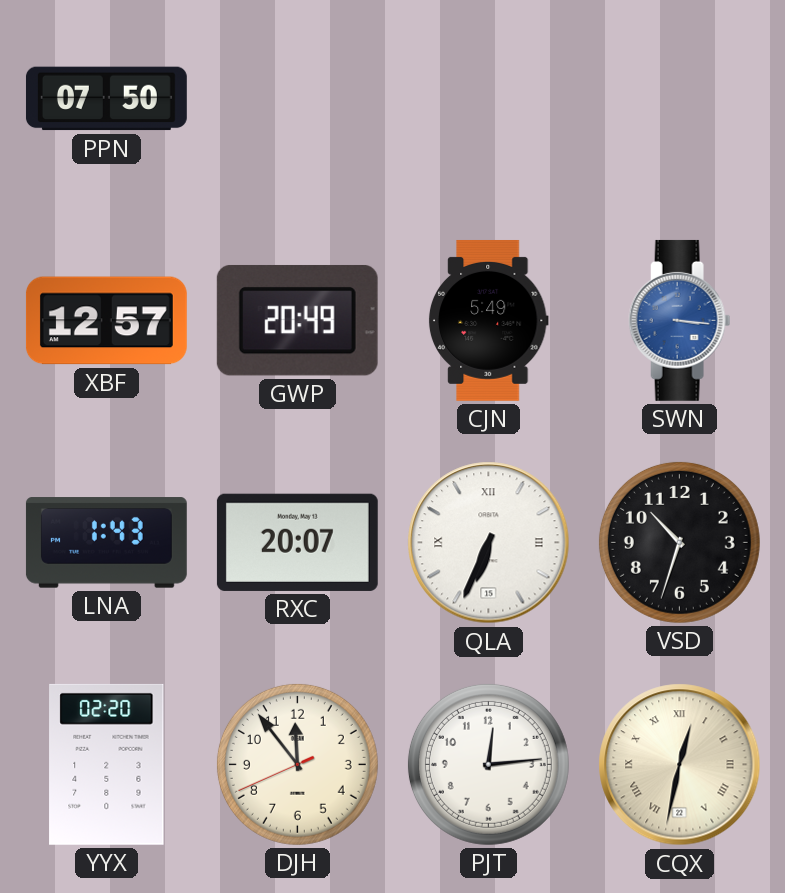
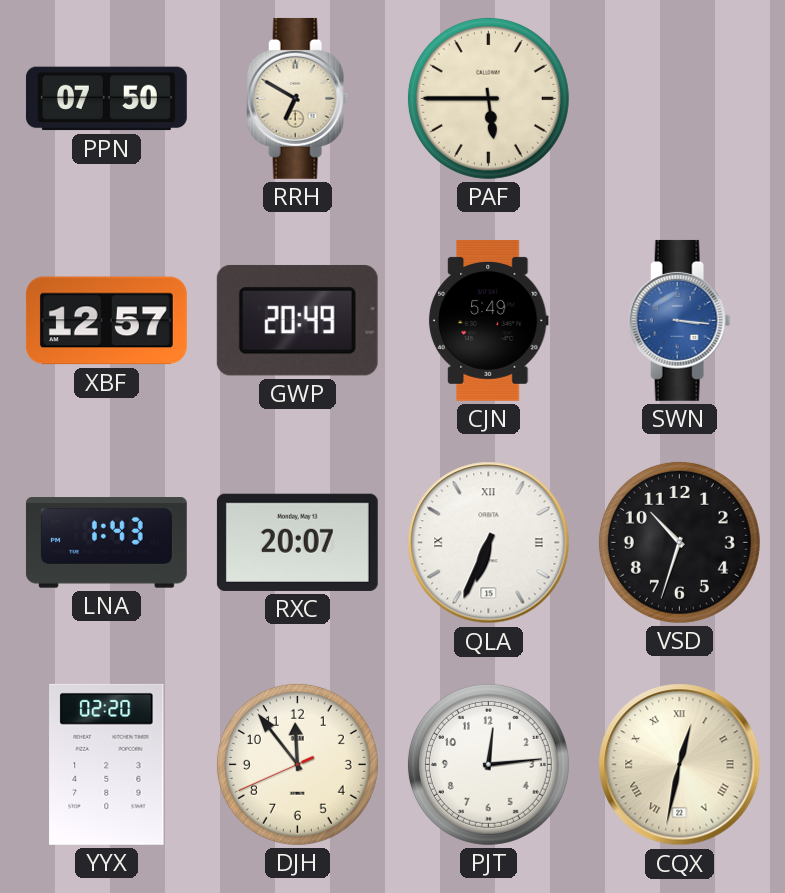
RRH: none -> 6:50 (298, 98)
PAF: none -> 5:45 (488, 98)
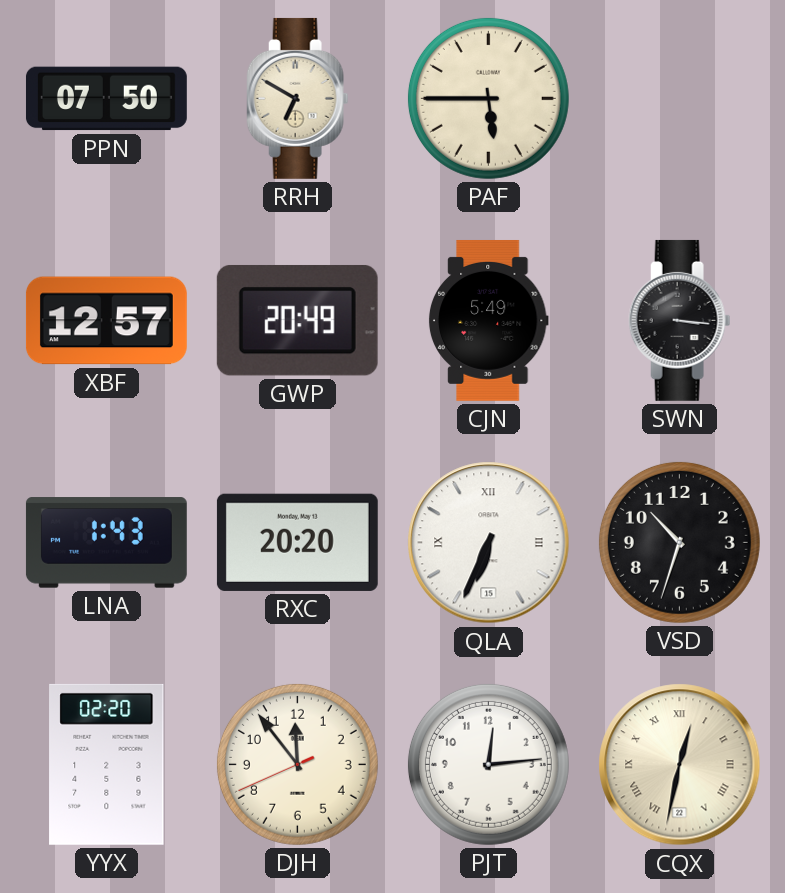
SWN dial: blue -> black (680, 320)
RXC: 20:07 -> 20:20 (297, 542)
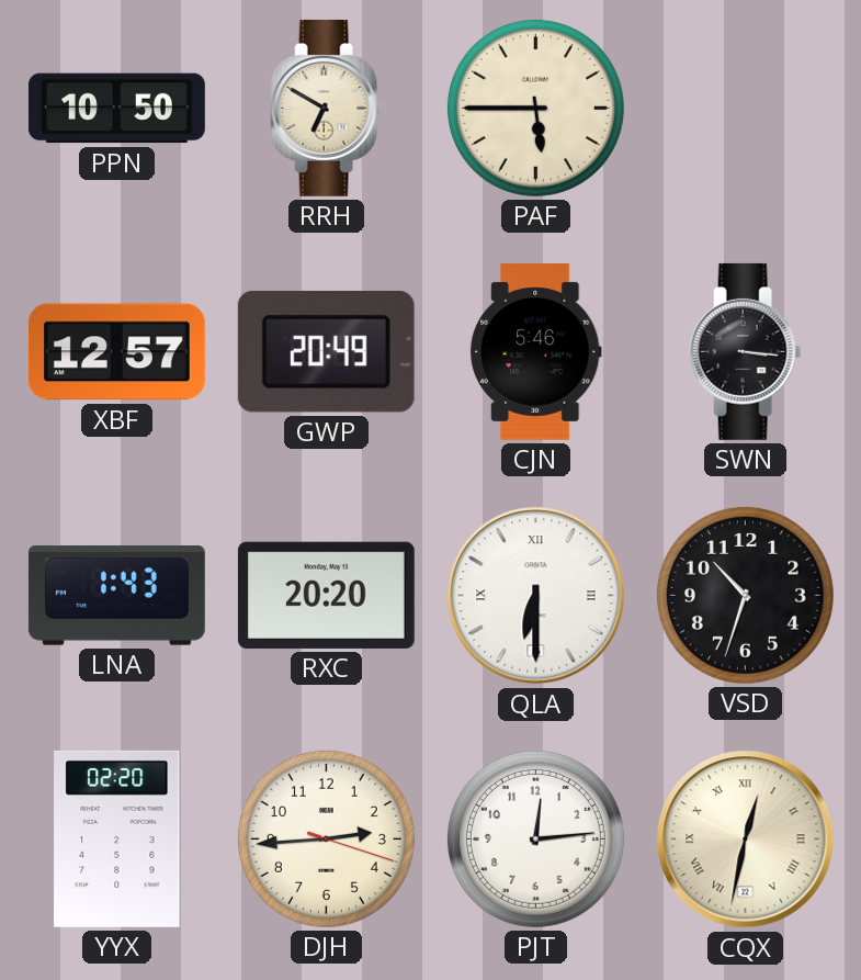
PPN: 07:50 -> 10:50 (116, 109)
CJN: 5:49 -> 5:46 (535, 351)
QLA: 6:34 -> 6:30 (536, 596)
DJH: 11:53 -> 2:44 (326, 838)
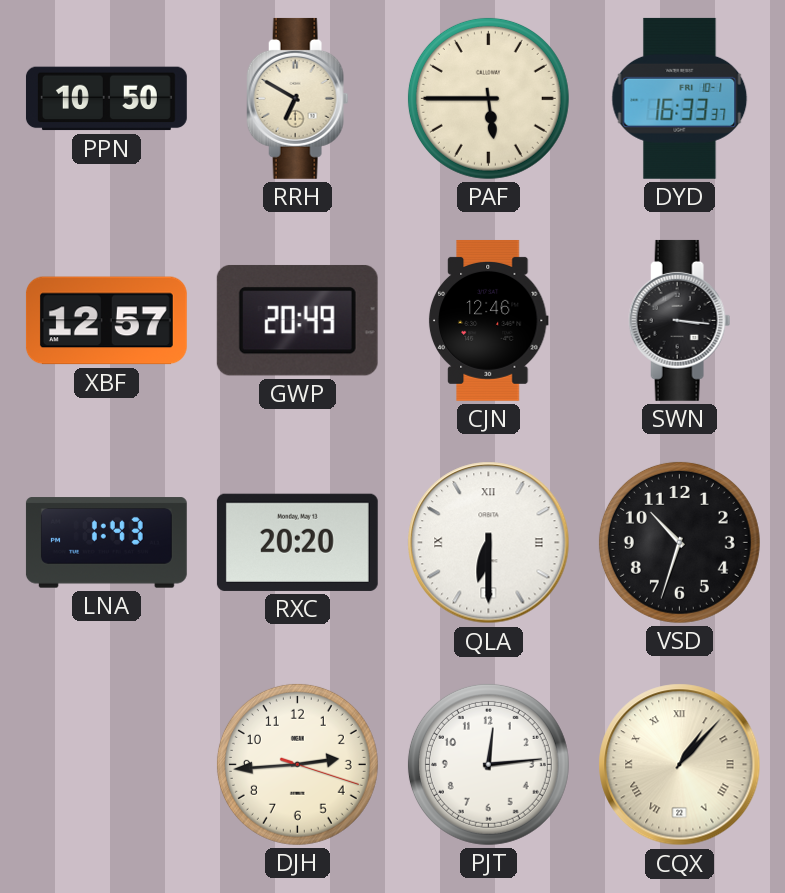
DYD: none -> 16:33 (680, 98)
CJN: 5:46 -> 12:46 (488, 320)
YYX: 02:20 -> none (117, 838)
CQX: 12:32 -> 1:07 (680, 765)
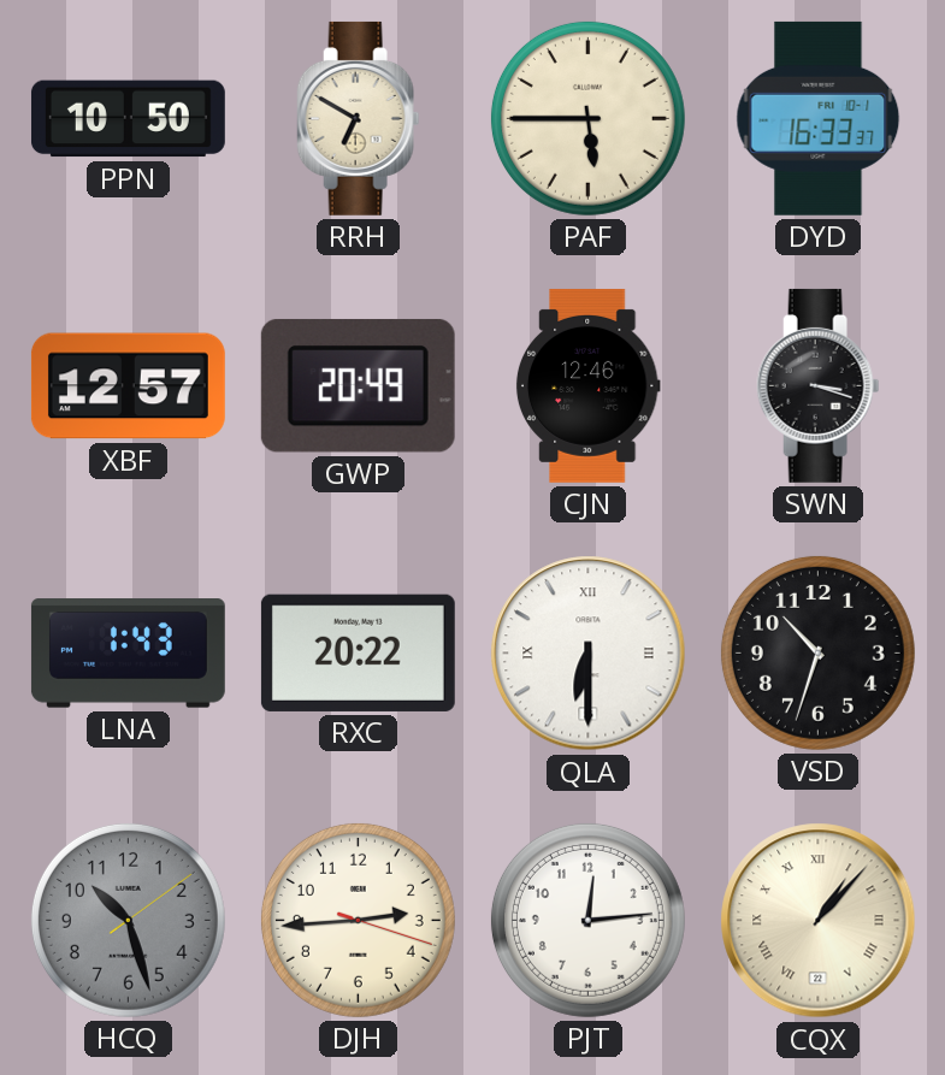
SWN: 3:16 -> 3:18 (819, 385)
RXC: 20:20 -> 20:22 (358, 652)
HCQ: none -> 10:27 (128, 920)
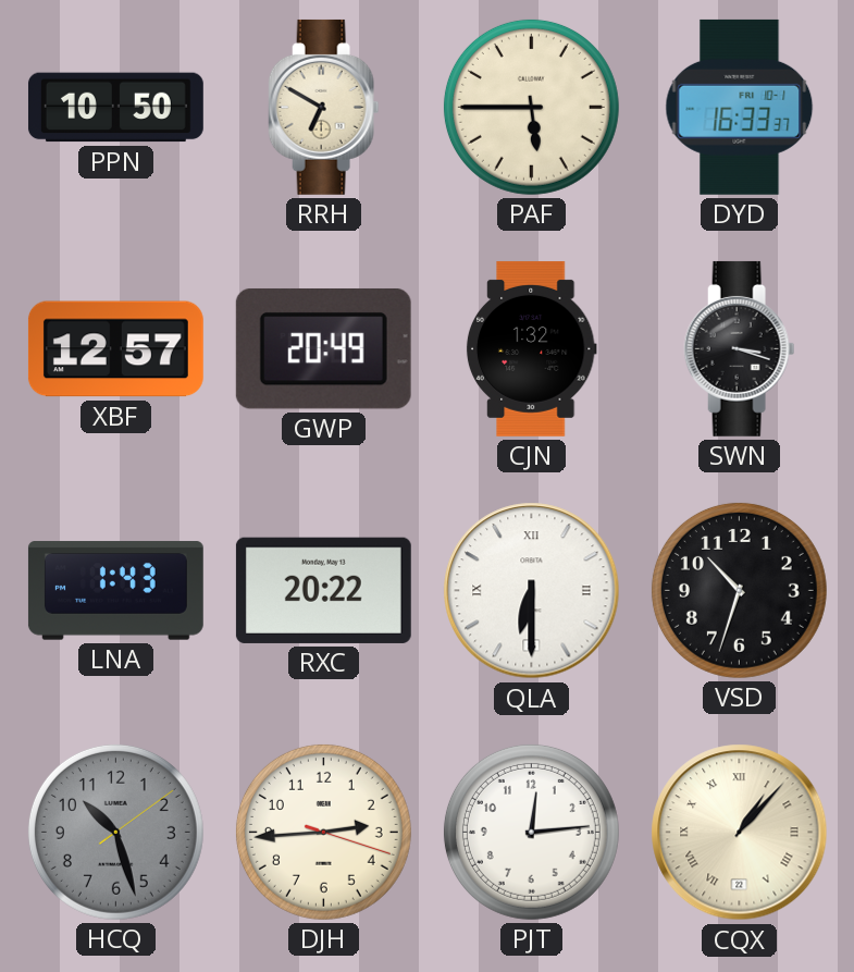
CJN: 12:46 -> 1:32 (531, 348)
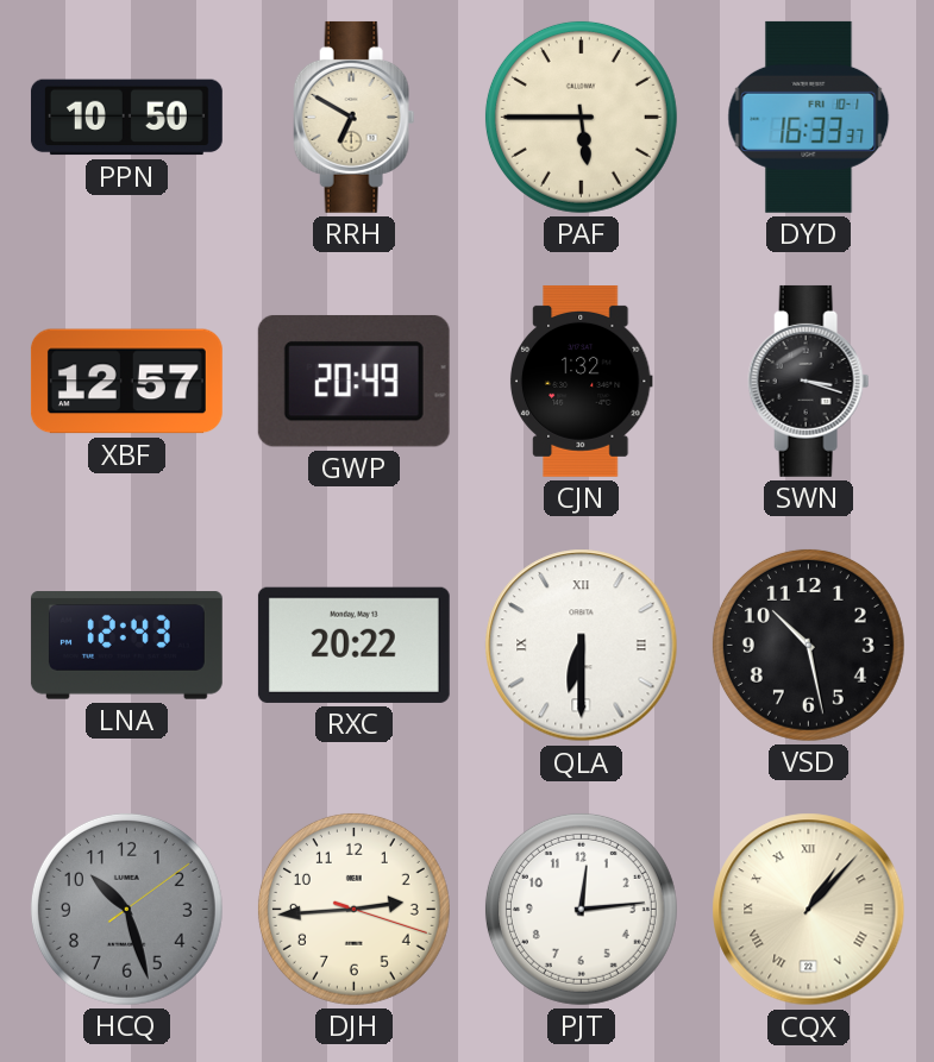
LNA: 1:43 -> 12:43 (126, 646)
VSD: 10:33 -> 10:28 (808, 645)
